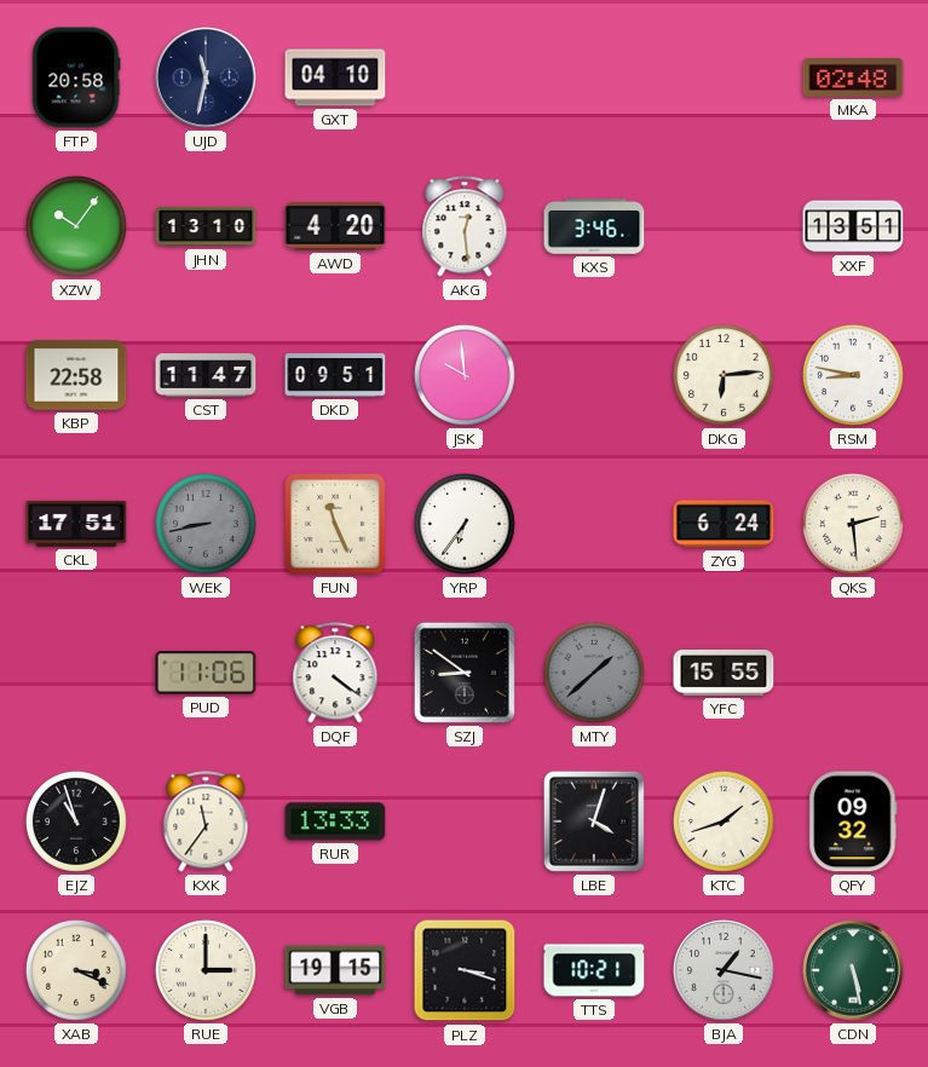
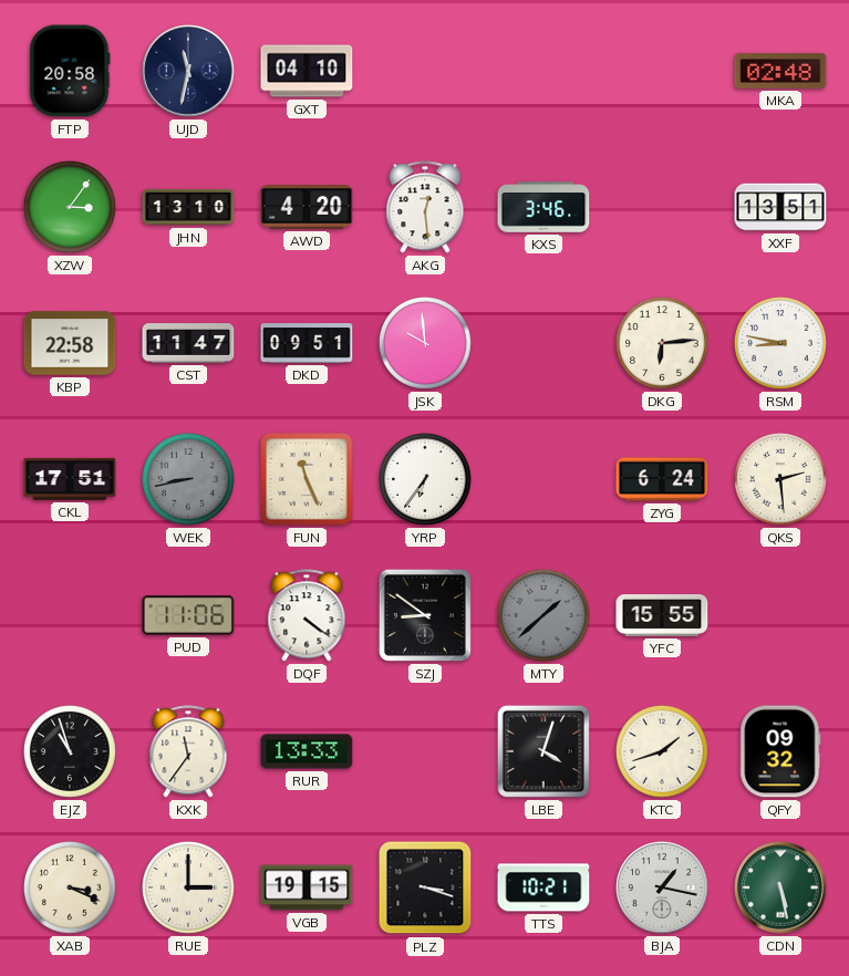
XZW: 10:06 -> 3:06 (70, 207)
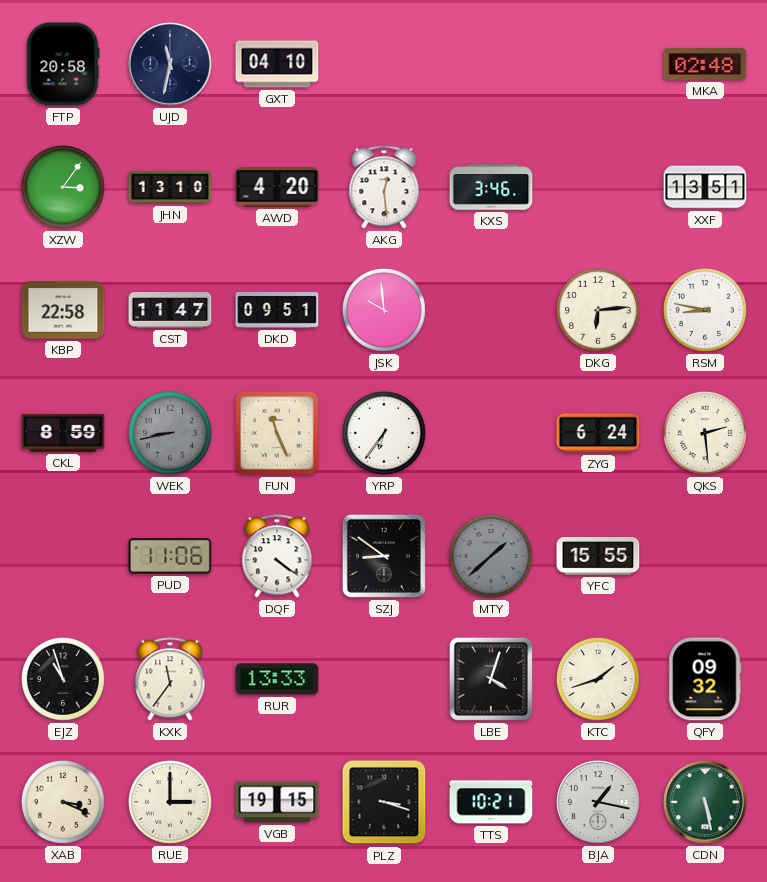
CKL: 17:51 -> 8:59 (63, 433)
